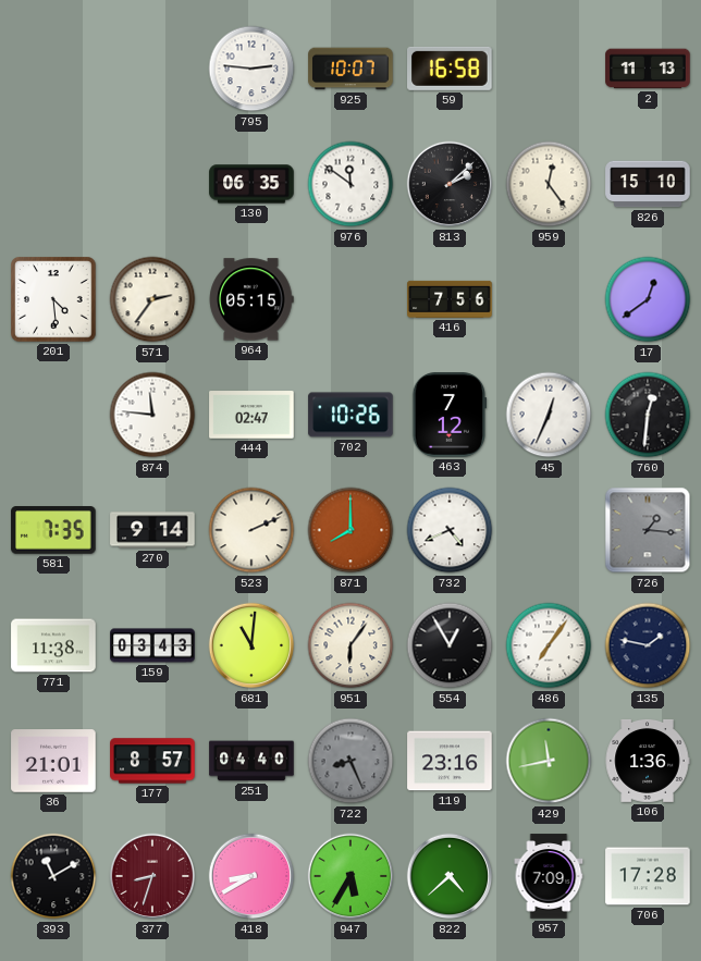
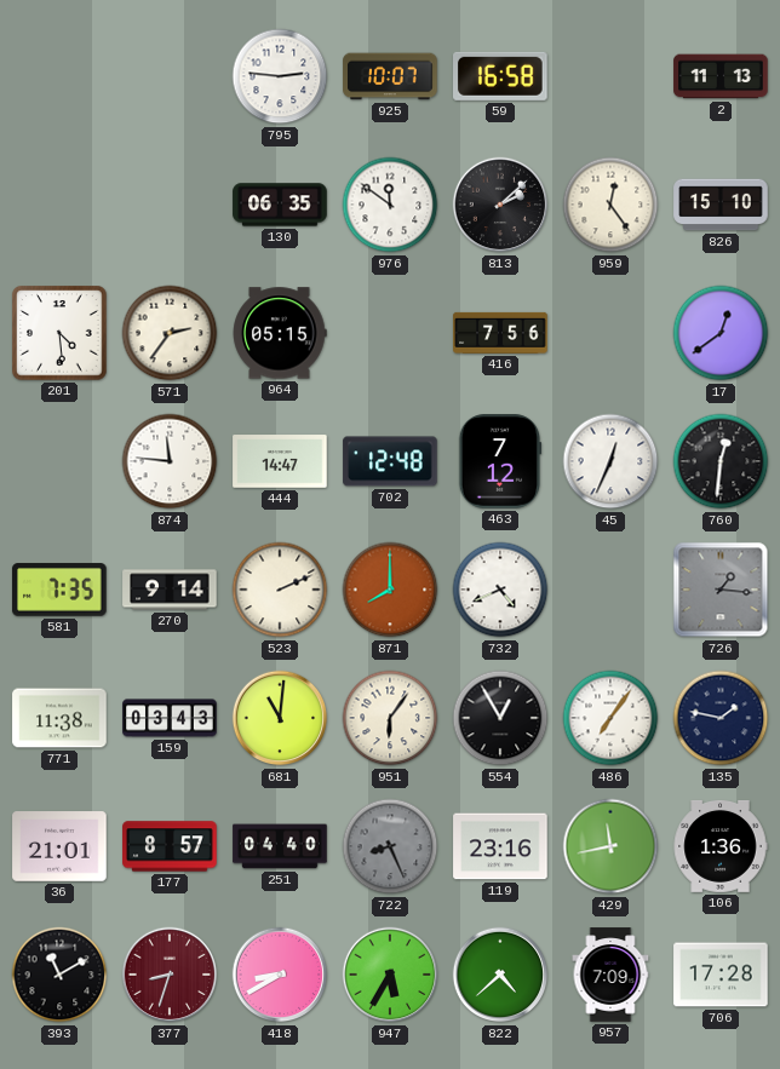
444: 02:47 -> 14:47 (280, 461)
702: 10:26 -> 12:48 (390, 461)
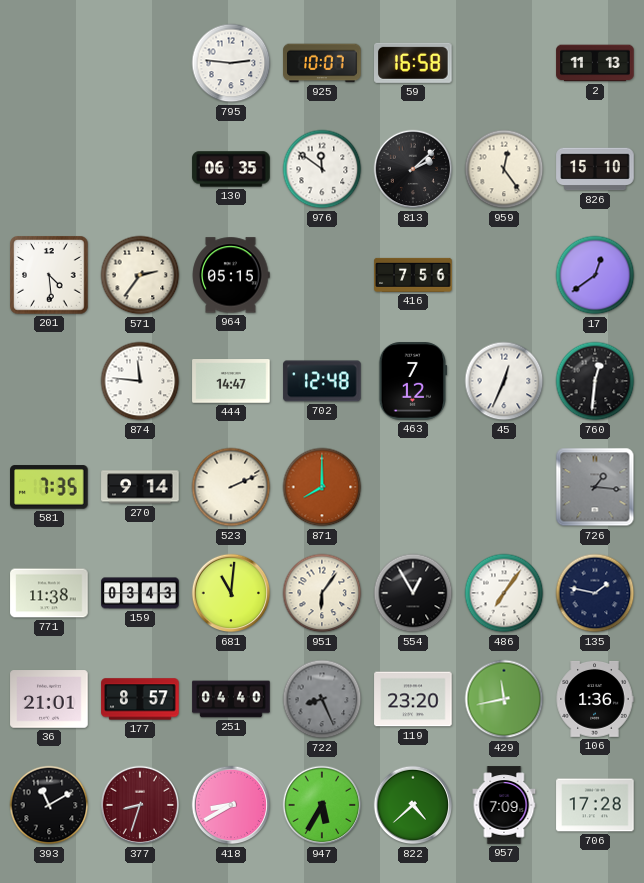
732: 4:41 -> none (500, 590)
119: 23:16 -> 23:20 (413, 699)
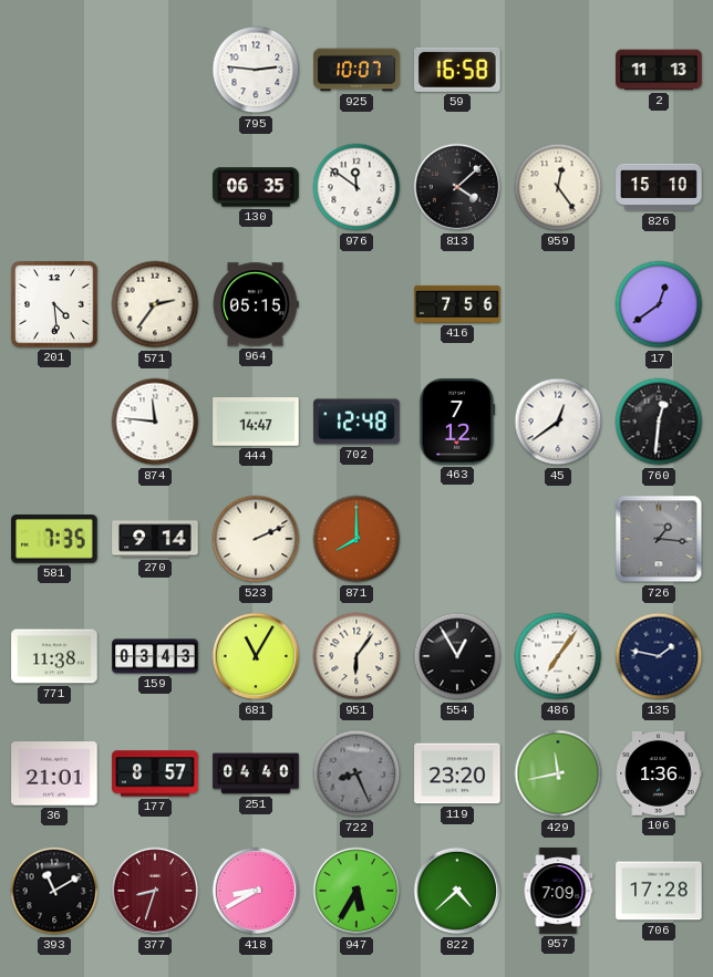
813: 2:08 -> 4:08 (457, 187)
45: 12:34 -> 12:39 (558, 422)
681: 11:01 -> 11:05 (256, 656)
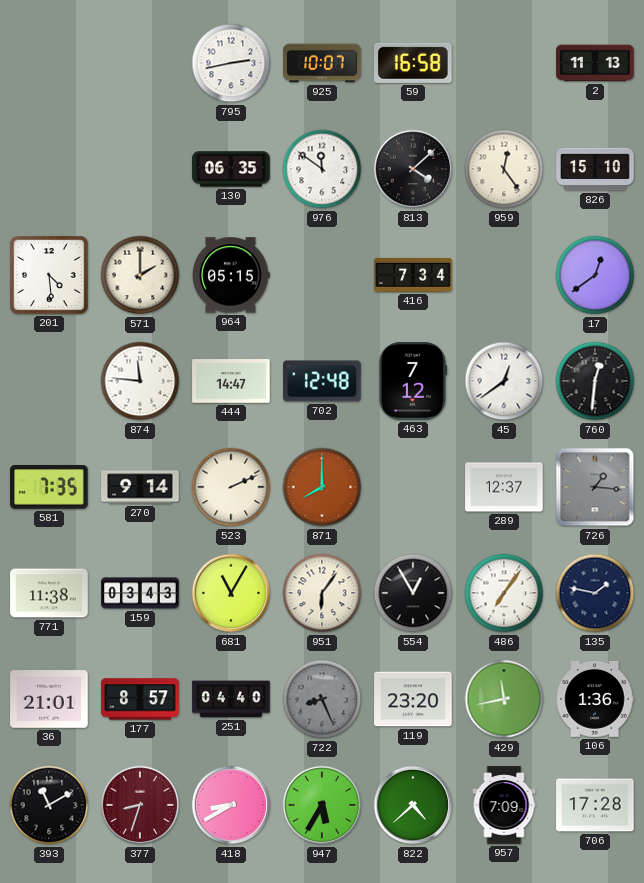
795: 2:46 -> 2:43 (231, 63)
571: 2:36 -> 2:00 (140, 275)
416: 7:56 -> 7:34 (413, 275)
289: none -> 12:37 (504, 487)
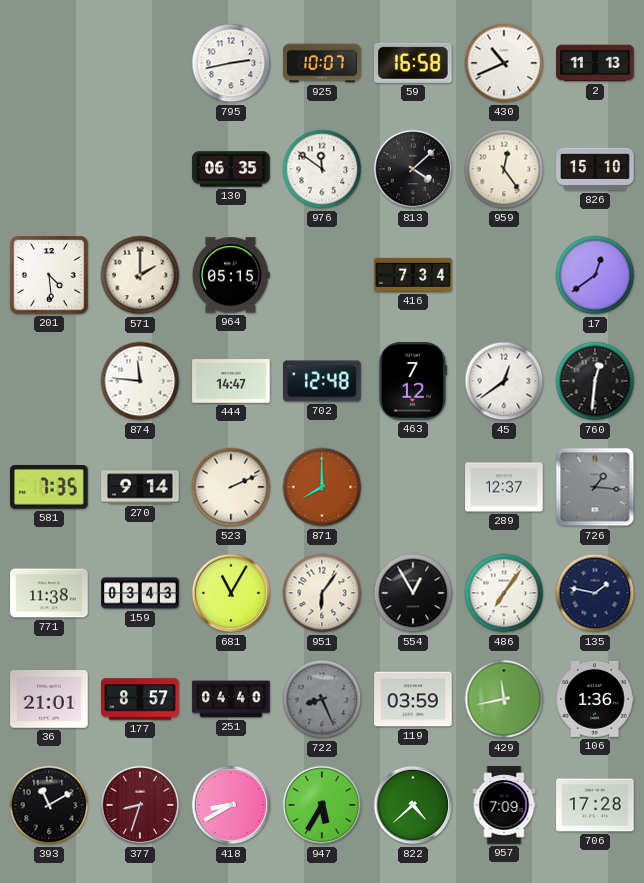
430: none -> 10:41 (504, 63)
119: 23:20 -> 03:59 (413, 699)
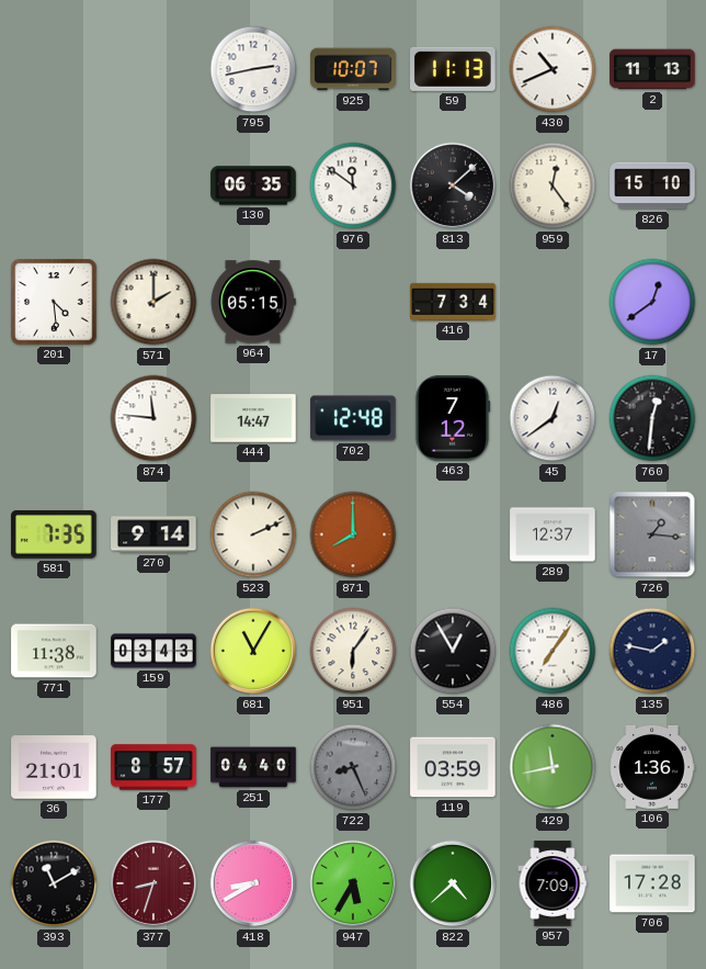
59: 16:58 -> 11:13 (454, 69)
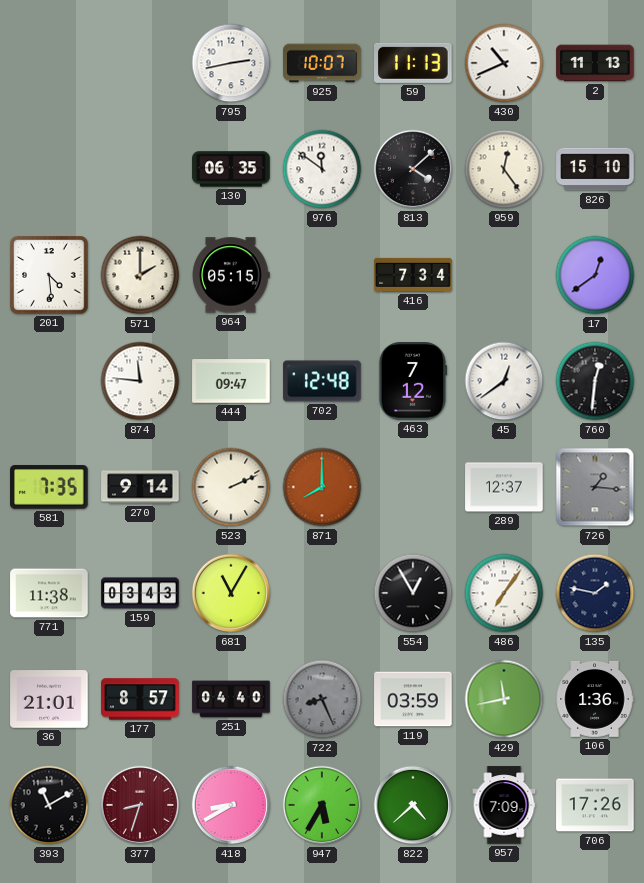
444: 14:47 -> 09:47 (231, 381)
951: 6:06 -> none (353, 651)
706: 17:28 -> 17:26 (595, 805)
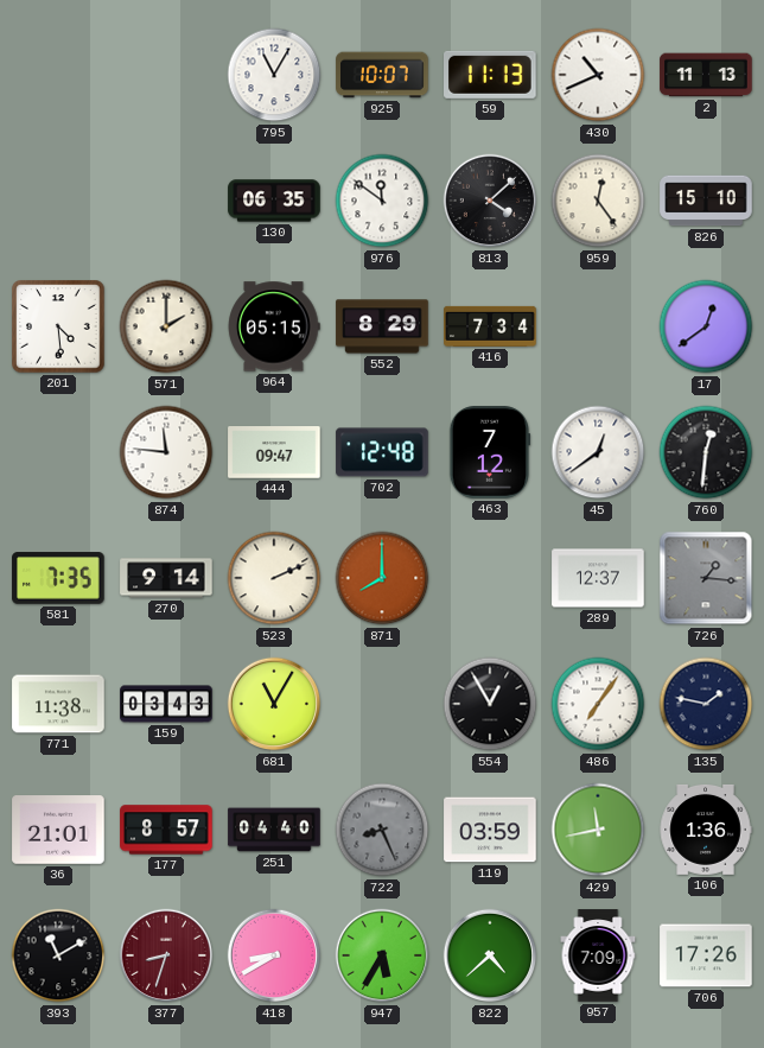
795: 2:43 -> 11:05 (274, 75)
552: none -> 8:29 (382, 326)
